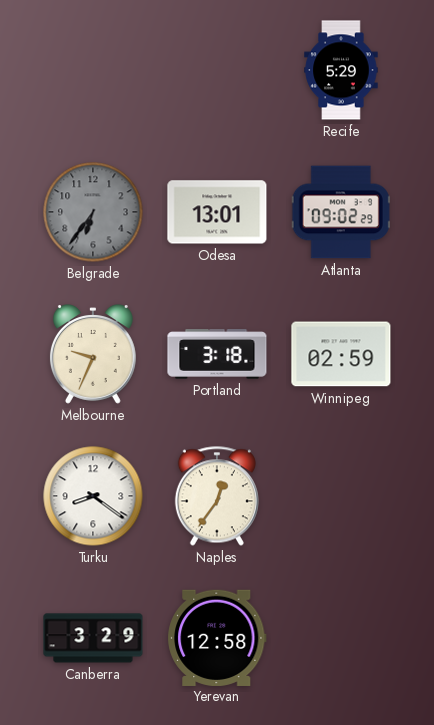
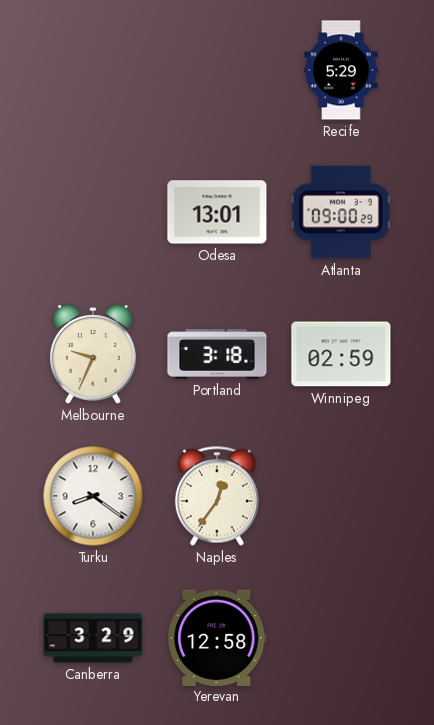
Belgrade: 6:36 -> none (93, 212)
Atlanta: 09:02 -> 09:00 (341, 212)
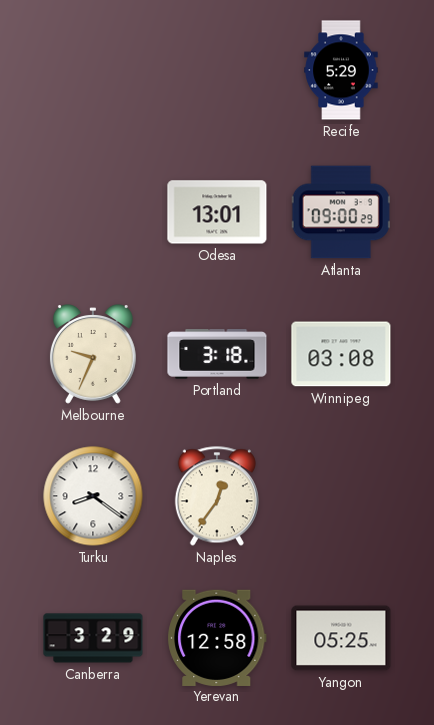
Winnipeg: 02:59 -> 03:08 (341, 354)
Yangon: none -> 05:25 (341, 638)
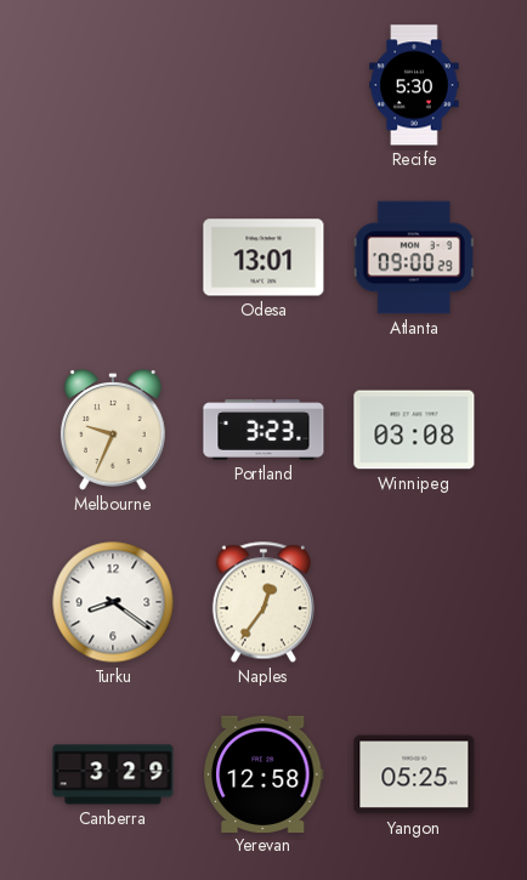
Recife: 5:29 -> 5:30 (414, 85)
Portland: 3:18 -> 3:23 (263, 430)
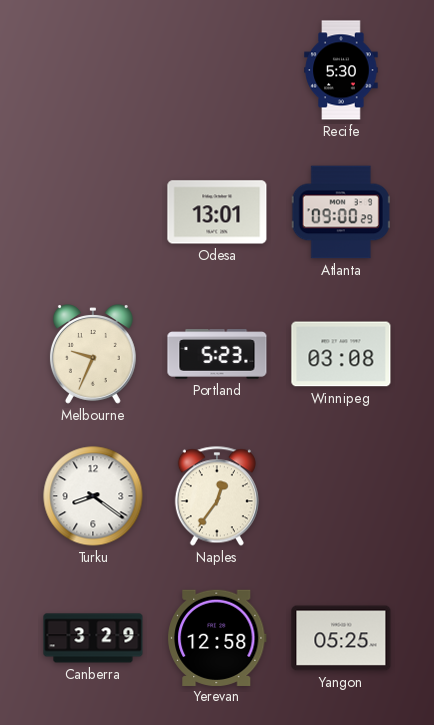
Portland: 3:23 -> 5:23 (217, 354)
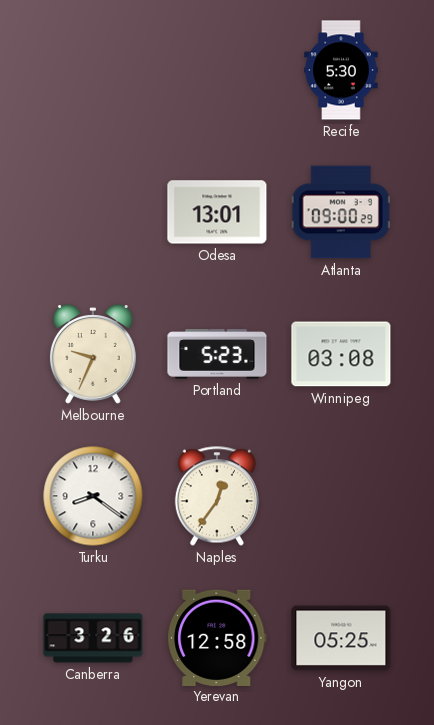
Canberra: 3:29 -> 3:26 (93, 638)
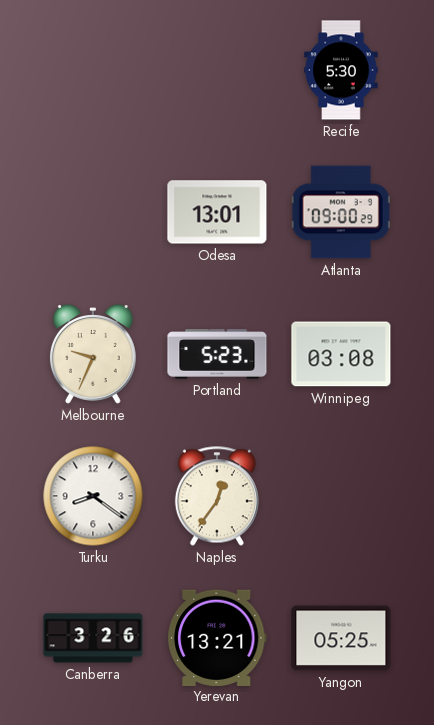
Yerevan: 12:58 -> 13:21 (217, 637)
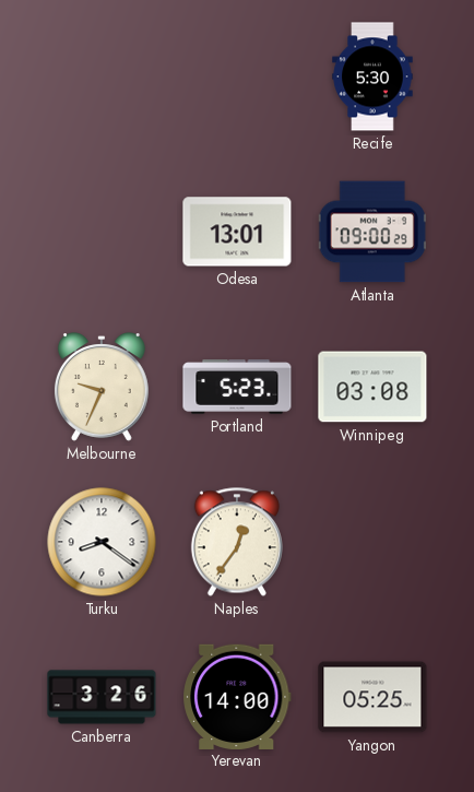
Yerevan: 13:21 -> 14:00 (237, 696)
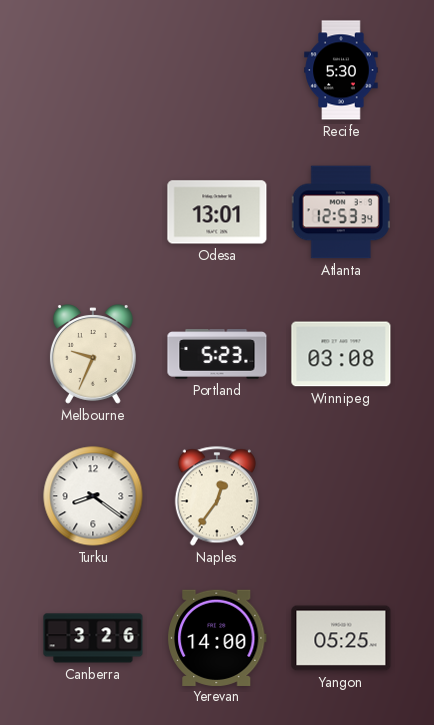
Atlanta: 09:00 -> 12:53 (341, 212)
